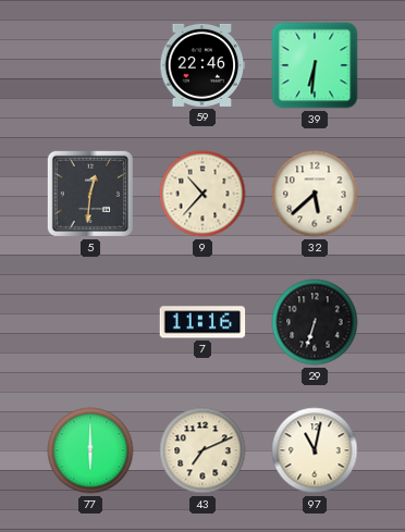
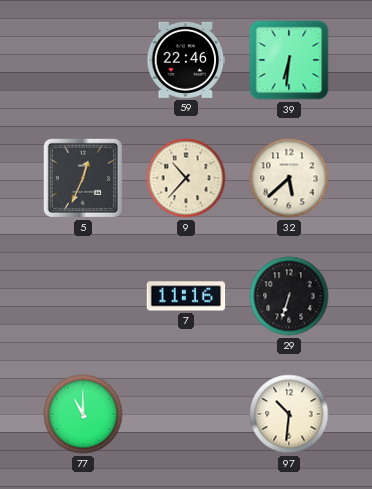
5: 12:31 -> 12:34 (83, 178)
77: 6:00 -> 11:00 (83, 414)
43: 7:11 -> none (202, 450)
97: 11:02 -> 10:31 (289, 414)
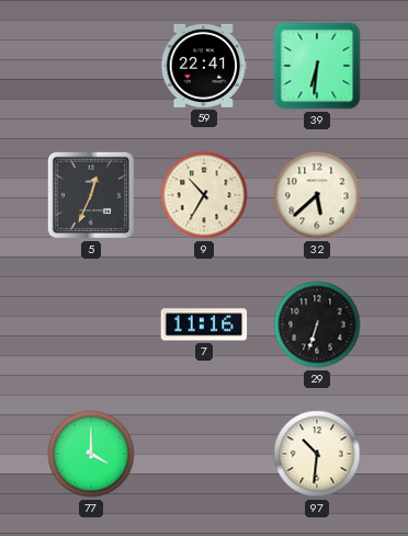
59: 22:46 -> 22:41 (204, 66)
9: 10:37 -> 10:35 (204, 195)
77: 11:00 -> 4:00 (91, 454)
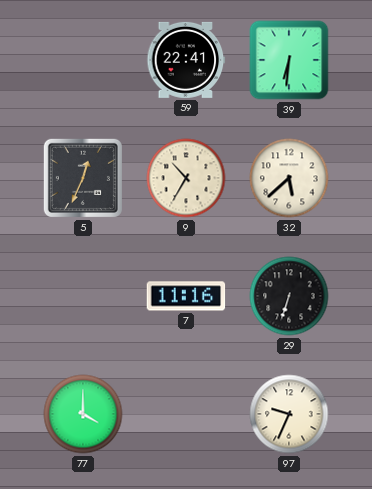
97: 10:31 -> 9:34 (289, 414)
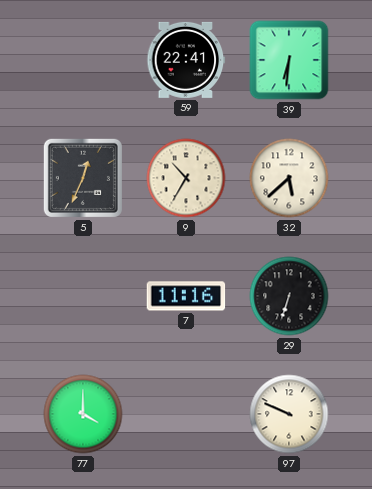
97: 9:34 -> 9:49 (289, 414)
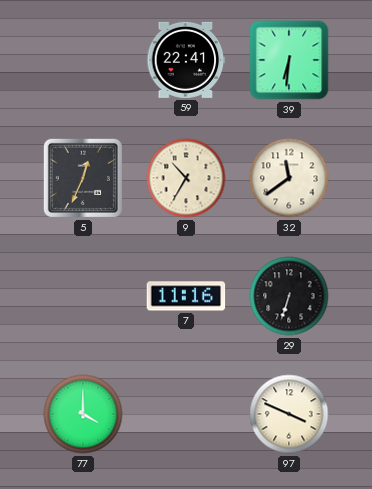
32: 5:38 -> 11:39 (289, 178)
97: 9:49 -> 3:49 (289, 414)
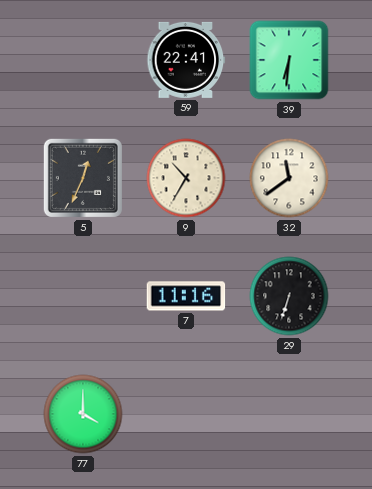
97: 3:49 -> none (289, 414)
